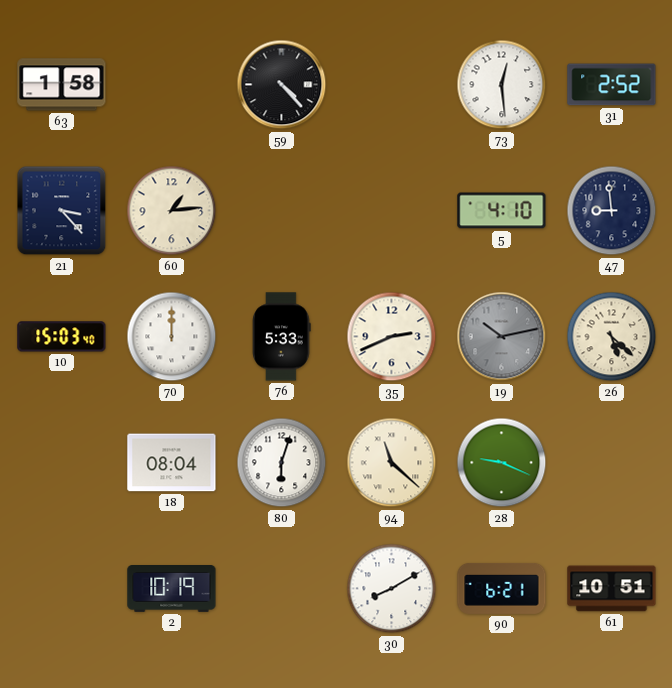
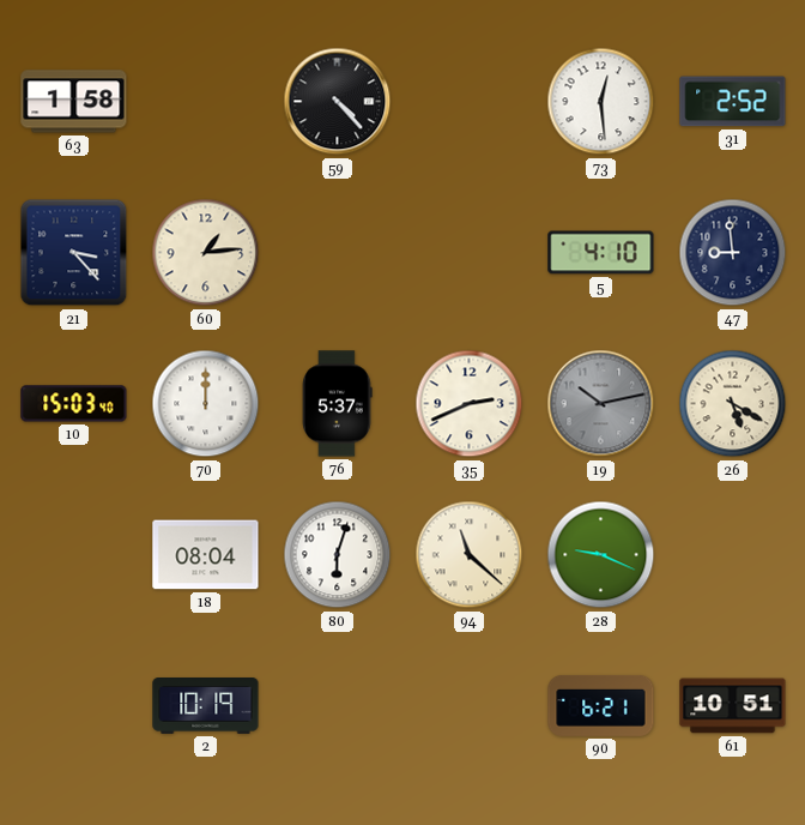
76: 5:33 -> 5:37 (337, 404)
26: 5:22 -> 5:20 (733, 404)
30: 8:10 -> none (392, 589)
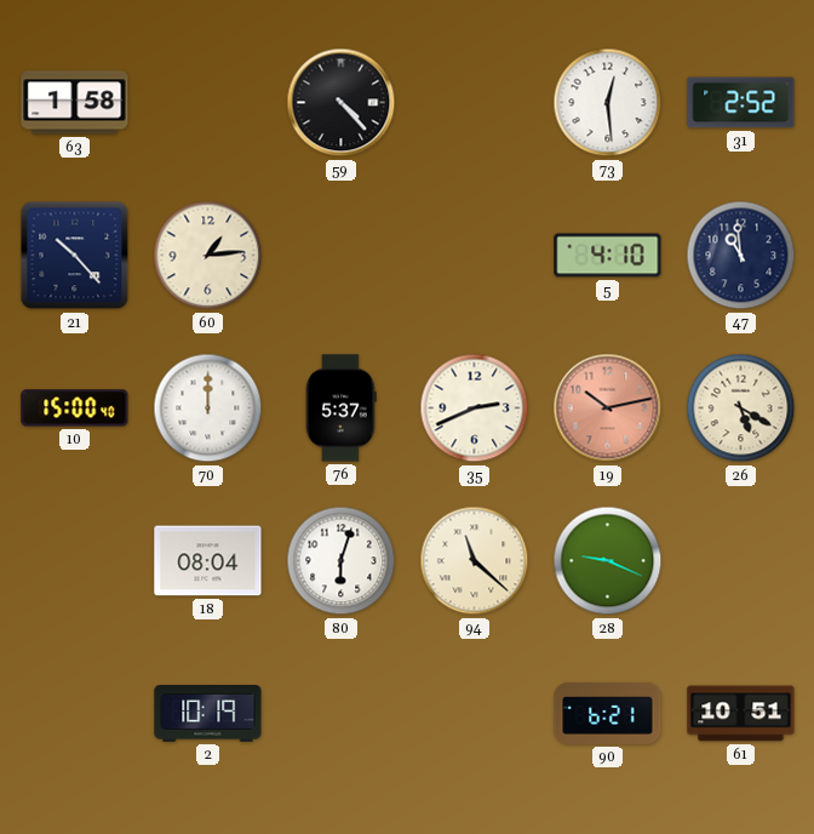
21: 3:23 -> 10:23 (75, 256)
47: 8:59 -> 10:59 (741, 256)
10: 15:03 -> 15:00 (75, 409)
19 dial: grey -> salmon (608, 409)
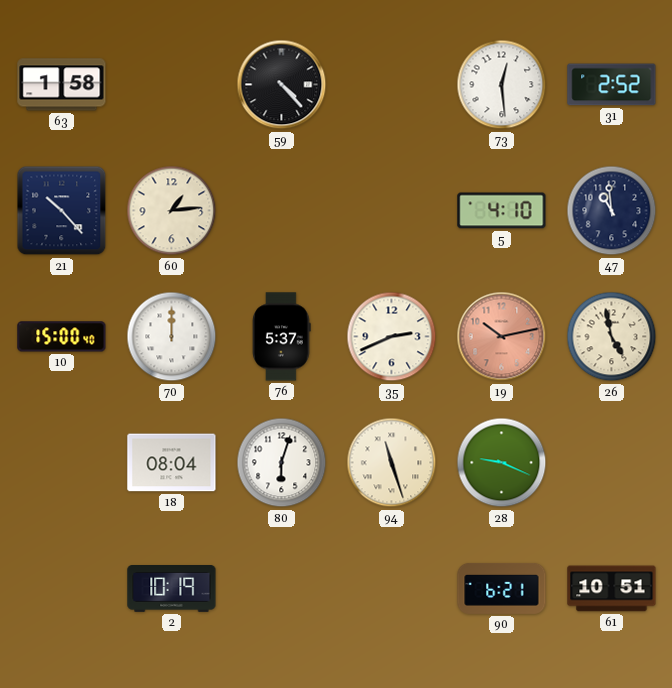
26: 5:20 -> 4:58 (612, 337)
94: 11:22 -> 11:27 (392, 463)
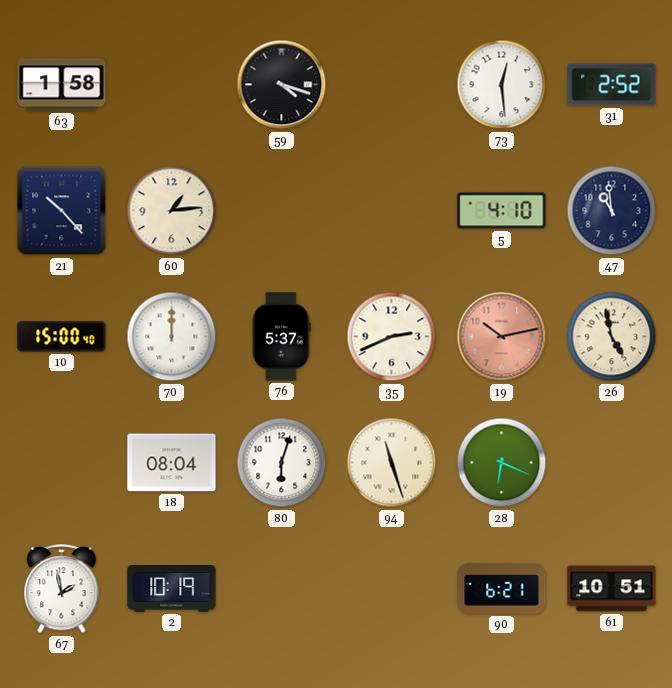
59: 4:23 -> 4:18 (282, 85)
28: 9:19 -> 6:19 (502, 463)
67: none -> 1:58 (62, 589)
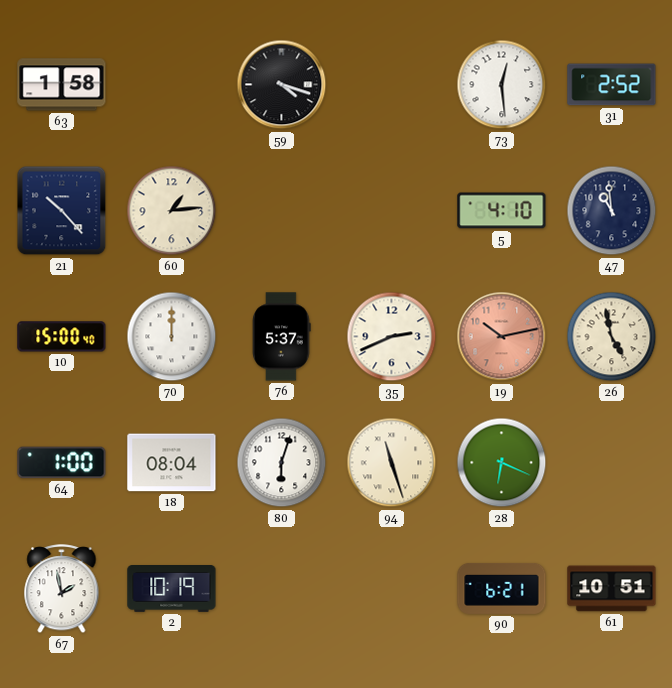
64: none -> 1:00 (62, 463)
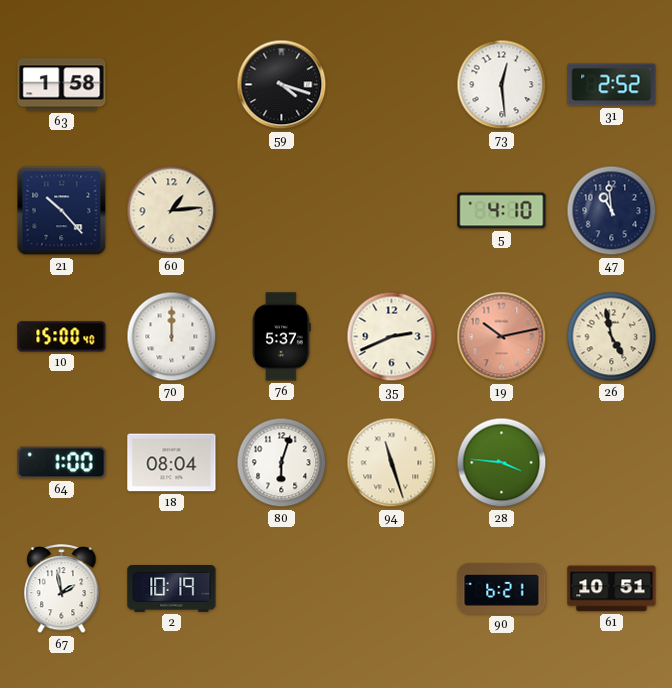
28: 6:19 -> 3:46 (502, 463)
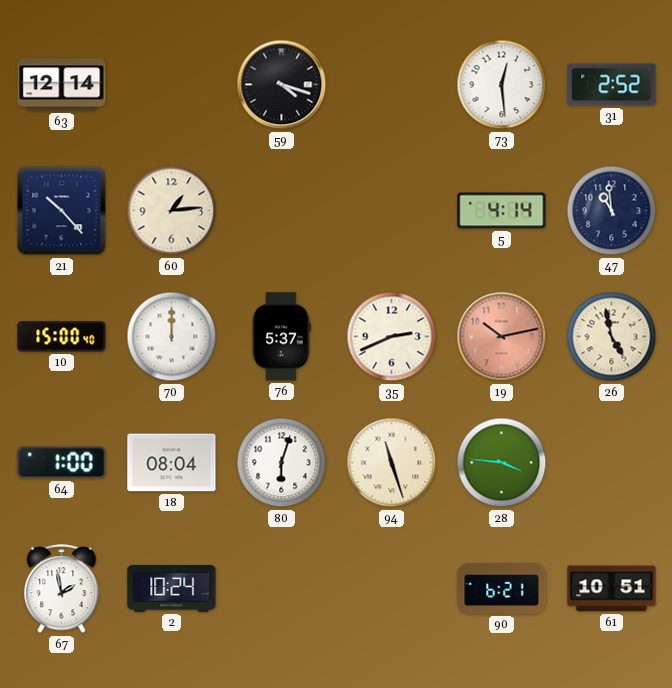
63: 1:58 -> 12:14 (62, 85)
5: 4:10 -> 4:14 (502, 211)
2: 10:19 -> 10:24 (172, 589)
